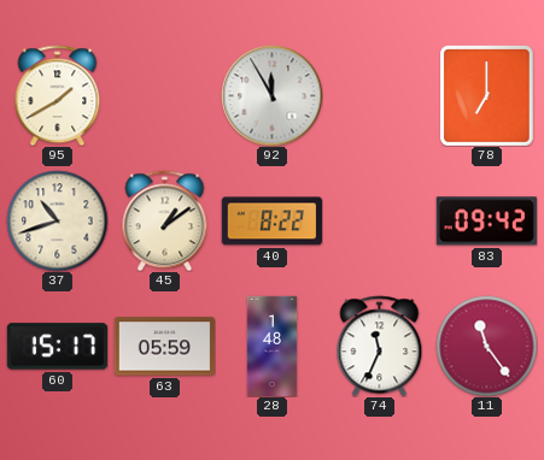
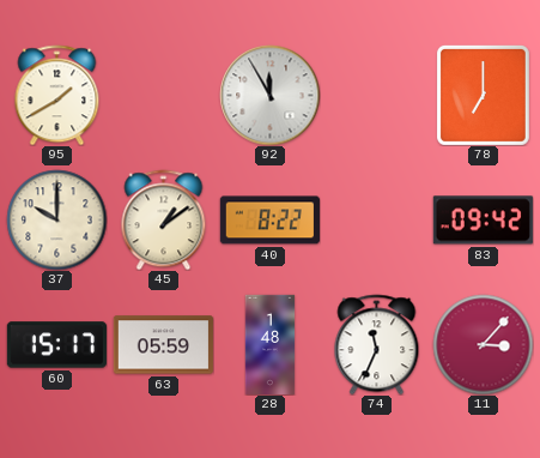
37: 10:42 -> 10:00 (56, 219)
11: 11:24 -> 3:07 (483, 344)
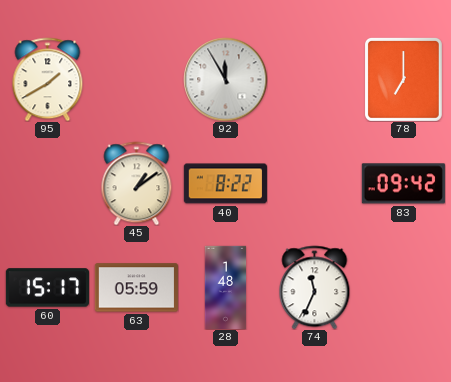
37: 10:00 -> none (56, 219)
11: 3:07 -> none (483, 344)
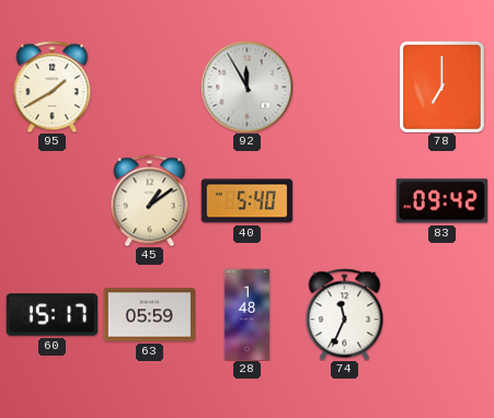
40: 8:22 -> 5:40 (246, 201)
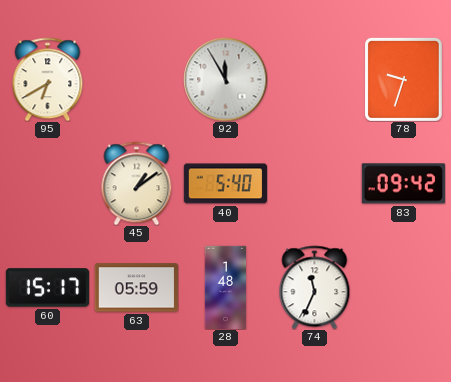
95: 1:40 -> 6:40 (48, 79)
78: 7:00 -> 9:33 (403, 79)
